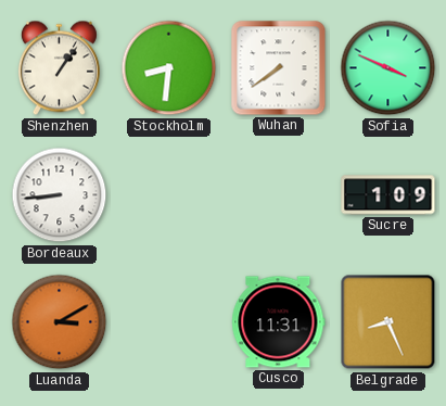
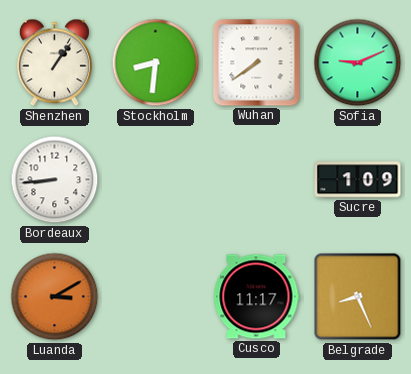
Sofia: 3:49 -> 9:11 (358, 63)
Cusco: 11:31 -> 11:17 (257, 297)
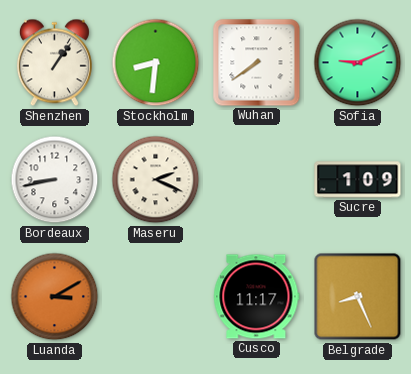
Bordeaux: 8:44 -> 8:43 (55, 180)
Maseru: none -> 2:19 (156, 180)
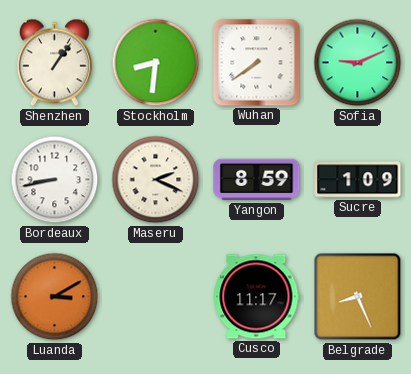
Yangon: none -> 8:59 (257, 180)
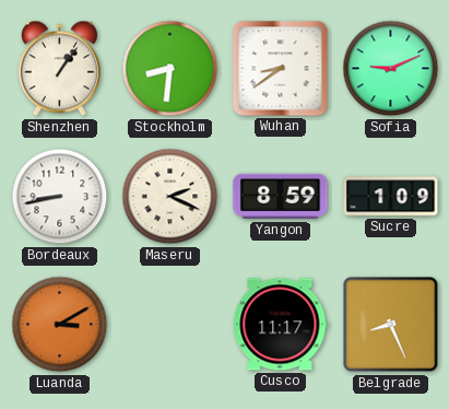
Wuhan: 7:39 -> 8:39 (281, 69)
